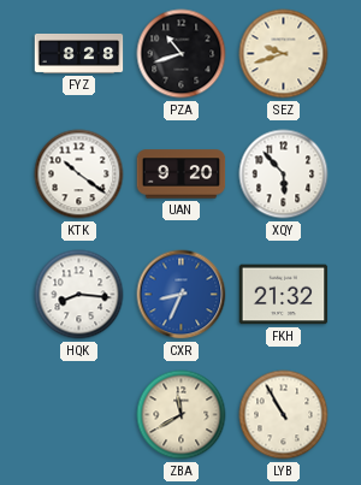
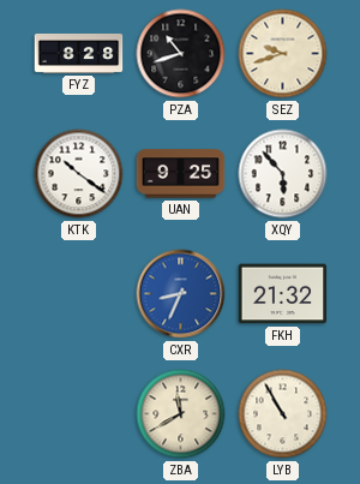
UAN: 9:20 -> 9:25 (181, 174)
HQK: 8:16 -> none (79, 295)
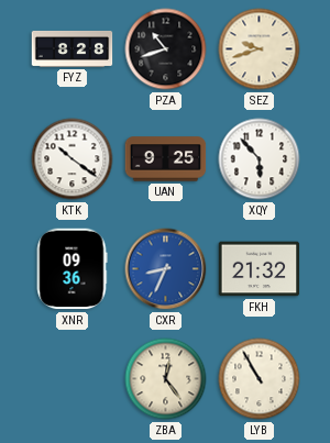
XNR: none -> 09:36 (71, 269)
ZBA: 11:40 -> 12:24 (166, 379)
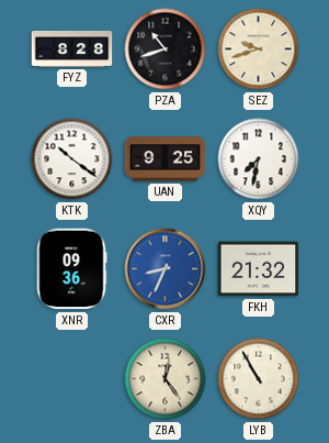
XQY: 5:53 -> 7:32 (259, 159)
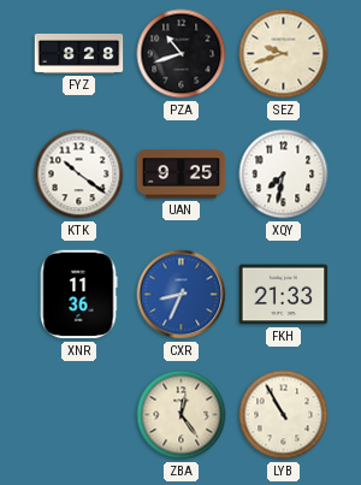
XNR: 09:36 -> 11:36 (78, 295)
FKH: 21:32 -> 21:33 (284, 295)
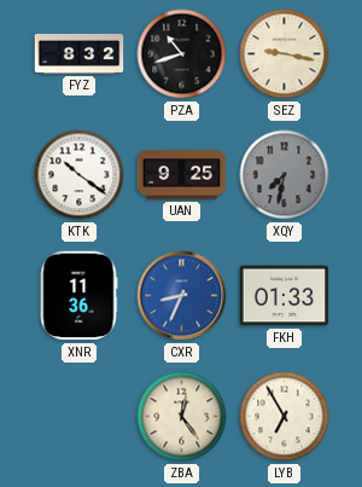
FYZ: 8:28 -> 8:32 (80, 53)
SEZ: 9:42 -> 9:17 (285, 54)
XQY dial: white -> grey (285, 175)
FKH: 21:33 -> 01:33 (285, 296)
LYB: 10:55 -> 6:55 (285, 417)
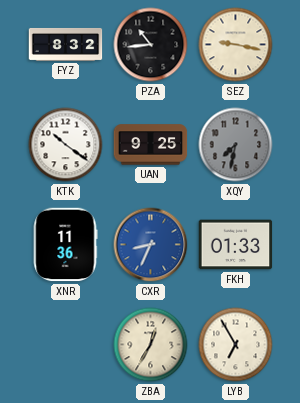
PZA: 10:42 -> 10:44 (151, 45)
ZBA: 12:24 -> 12:35 (151, 345)
